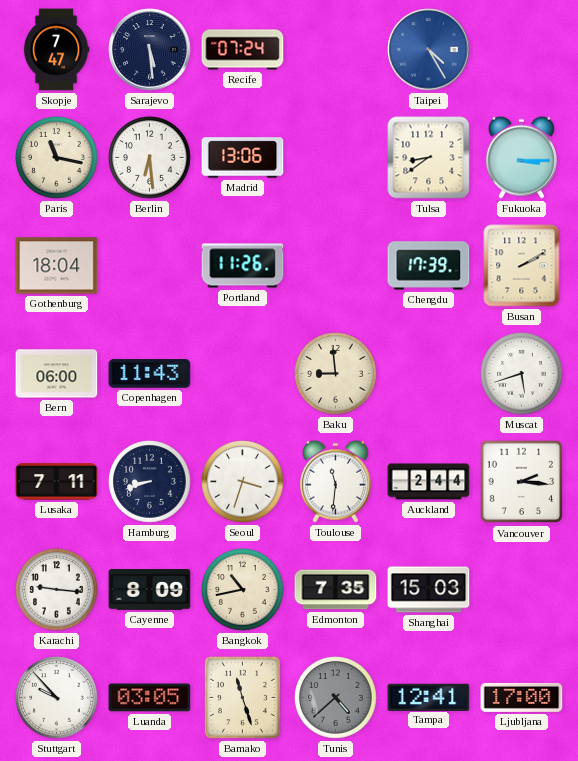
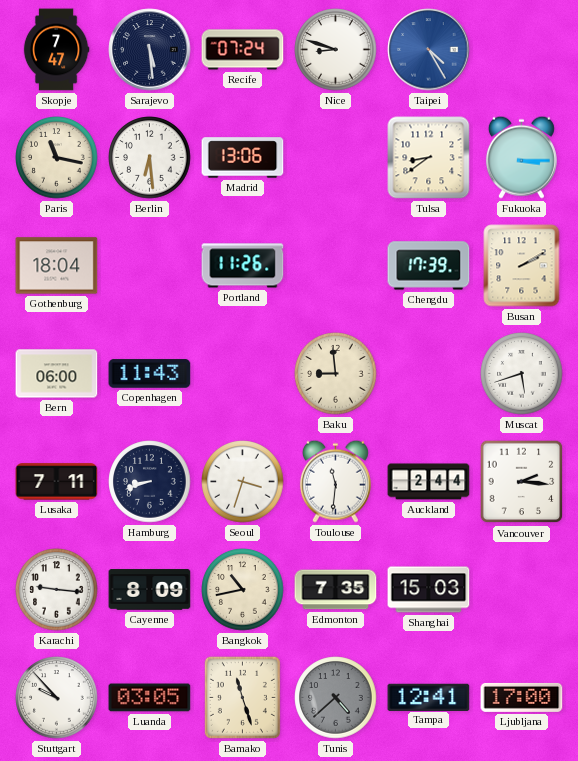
Nice: none -> 8:48 (336, 50)
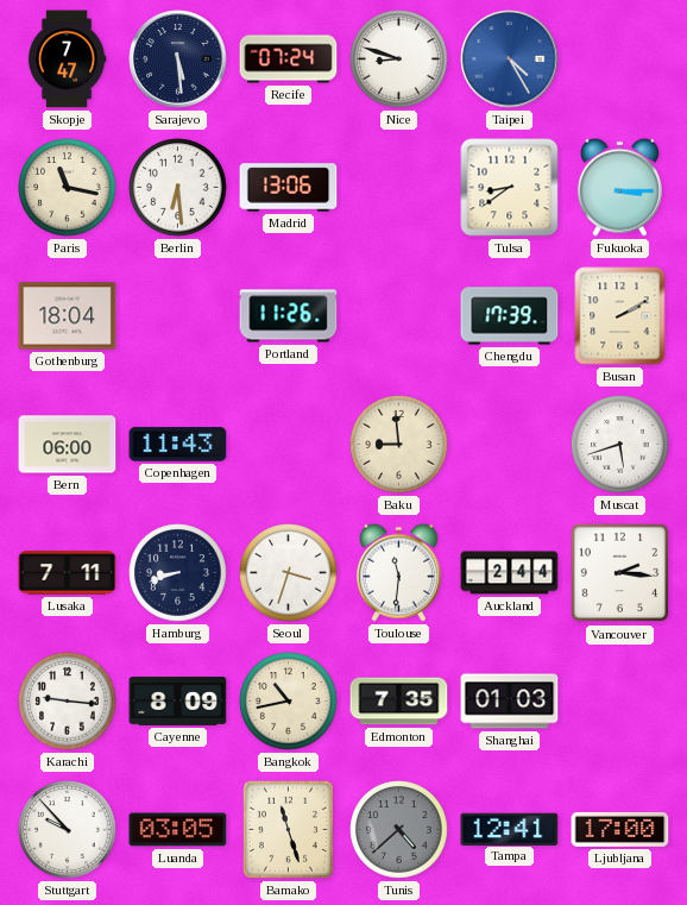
Shanghai: 15:03 -> 01:03 (510, 702)
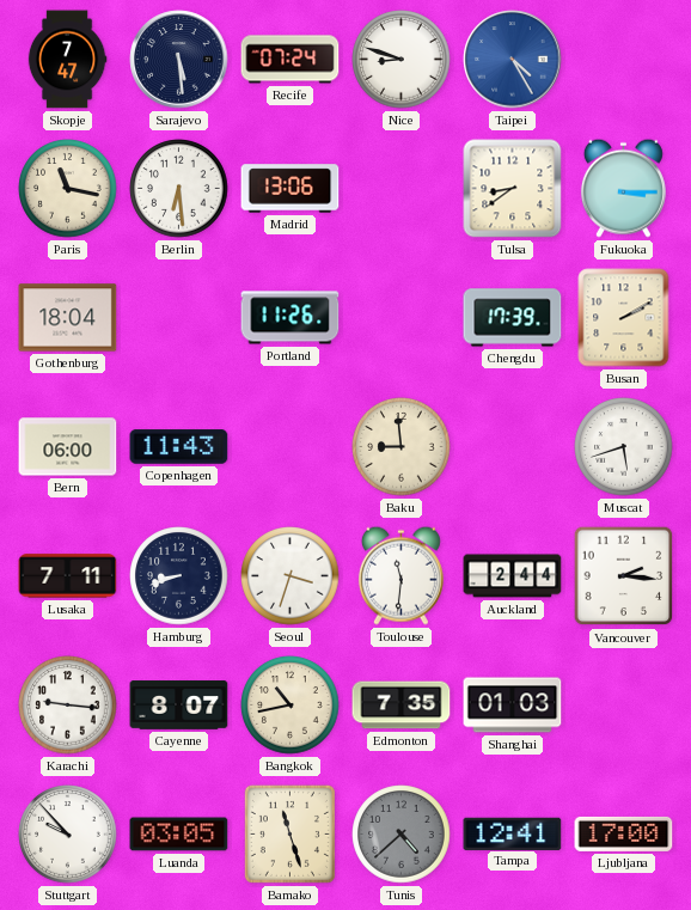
Cayenne: 8:09 -> 8:07 (179, 706)
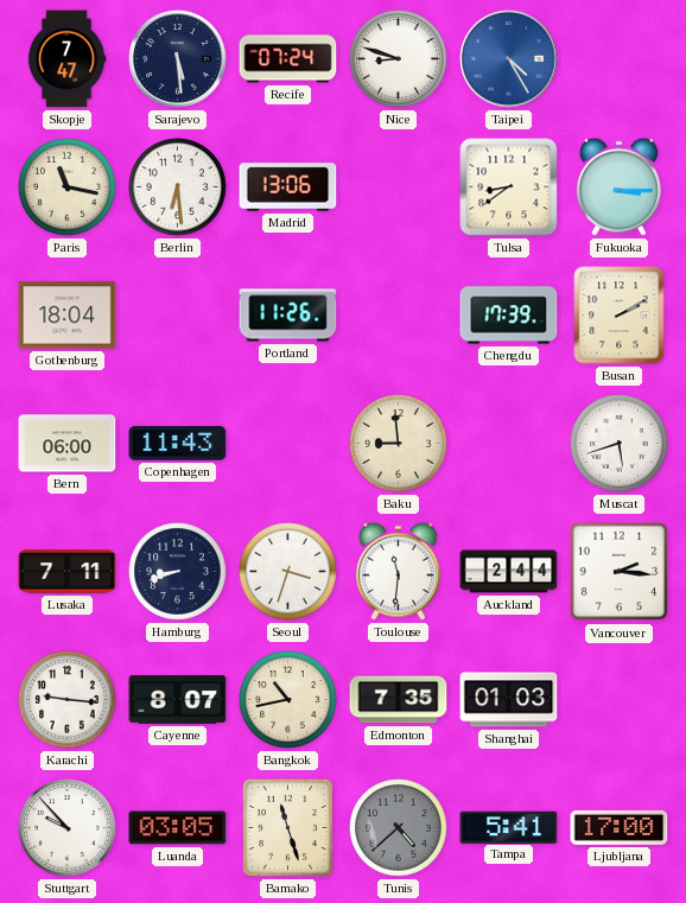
Tampa: 12:41 -> 5:41 (509, 827)
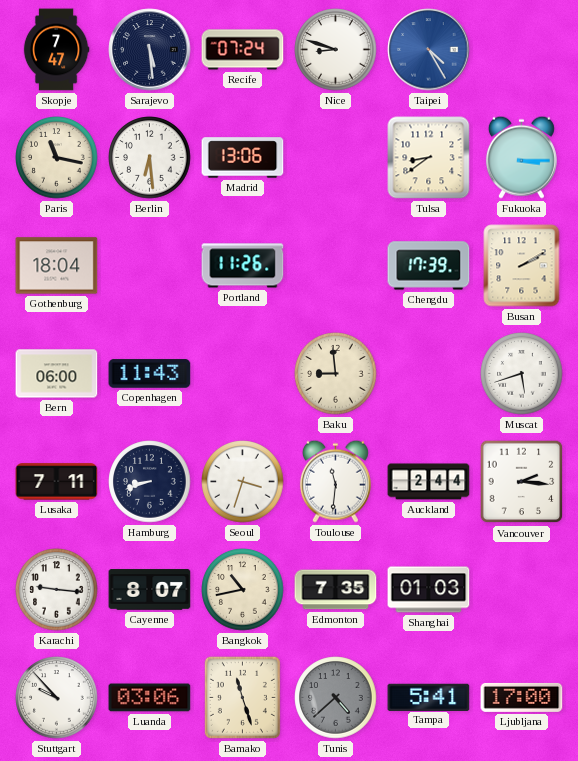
Luanda: 03:05 -> 03:06 (150, 698)
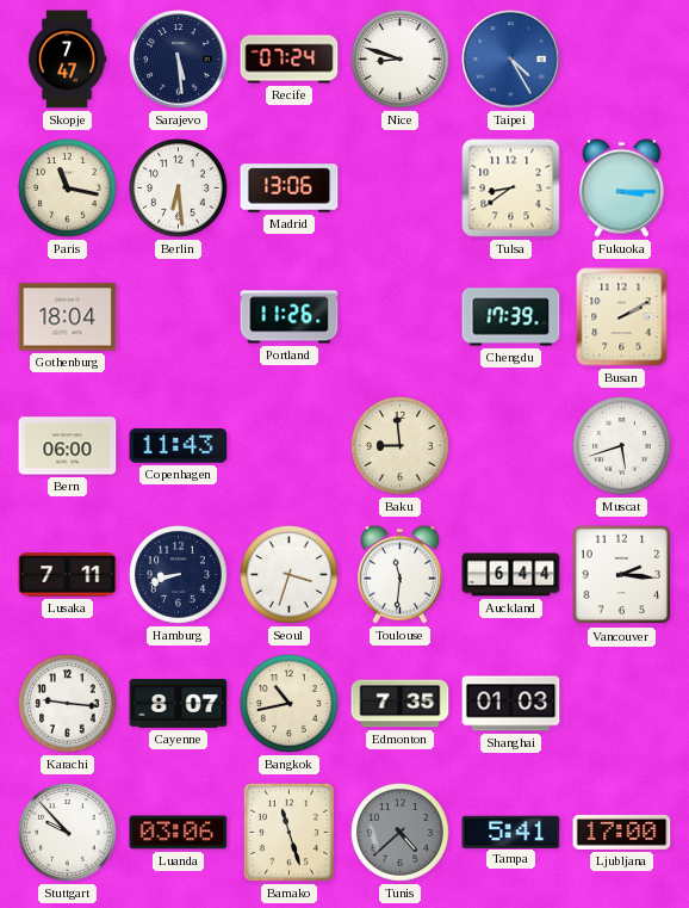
Auckland: 2:44 -> 6:44 (511, 575)
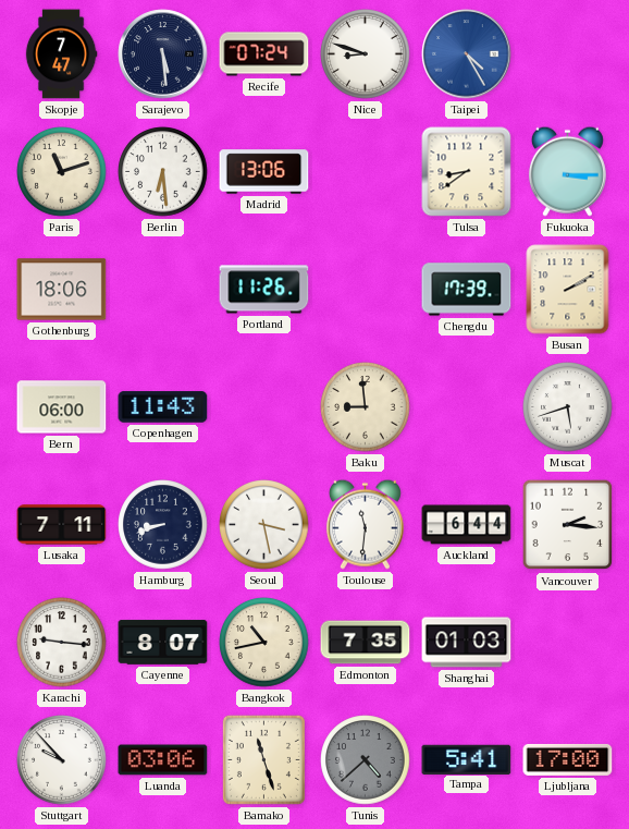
Paris: 11:17 -> 11:12 (62, 172)
Gothenburg: 18:04 -> 18:06 (62, 290)
Seoul: 3:33 -> 3:28 (264, 525)
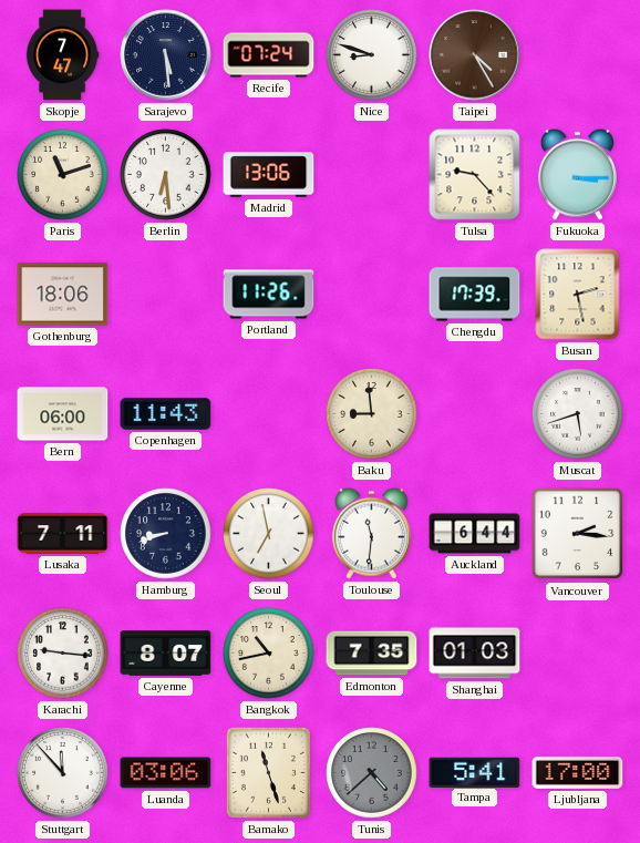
Taipei dial: blue -> brown (475, 55)
Tulsa: 8:39 -> 9:23 (475, 175)
Busan: 2:10 -> 2:28 (578, 295)
Seoul: 3:28 -> 6:58 (269, 534)
Stuttgart: 9:53 -> 11:53 (63, 773)
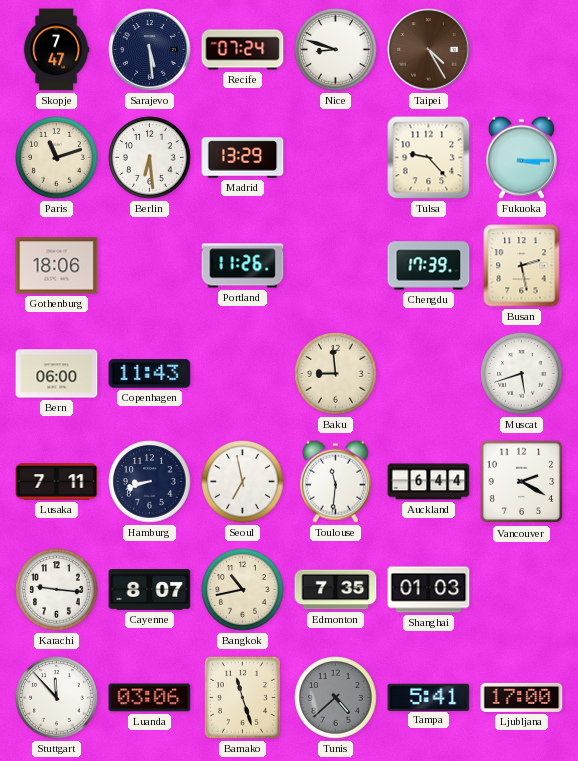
Madrid: 13:06 -> 13:29 (243, 158)
Vancouver: 2:16 -> 2:20 (522, 482)
